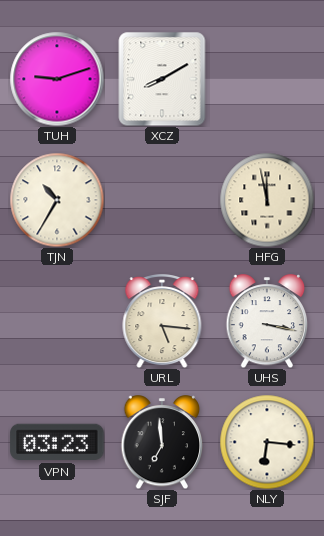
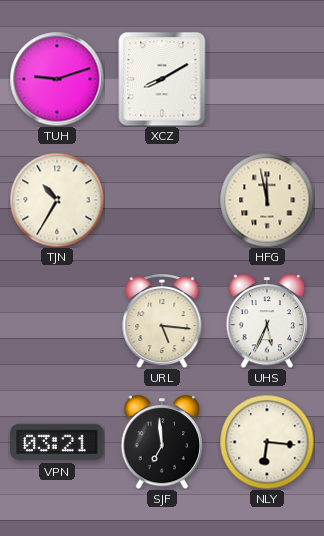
UHS: 3:17 -> 5:34 (267, 322)
VPN: 03:23 -> 03:21 (57, 442)
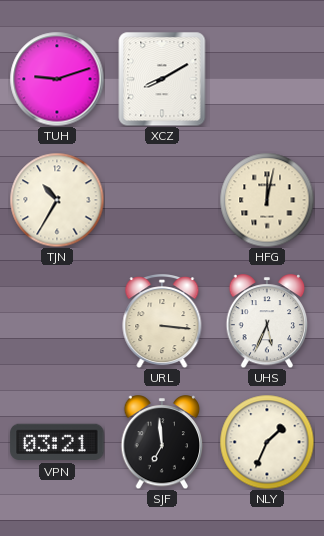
HFG: 11:58 -> 12:02 (267, 200)
URL: 5:16 -> 3:16 (162, 322)
NLY: 6:16 -> 1:34 (267, 442)
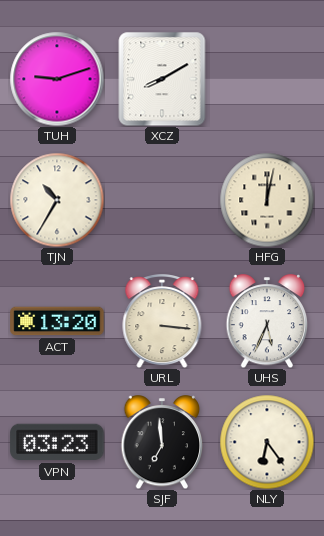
ACT: none -> 13:20 (57, 321)
VPN: 03:21 -> 03:23 (57, 442)
NLY: 1:34 -> 6:24 (267, 442)
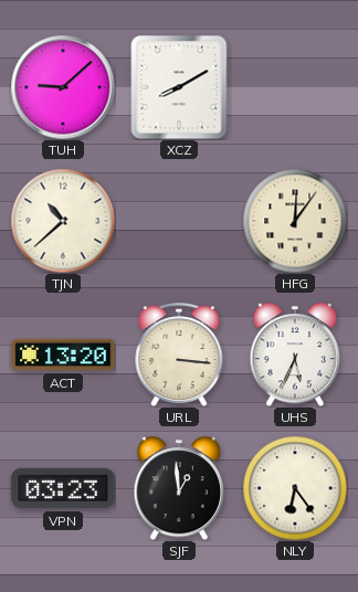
TUH: 9:12 -> 9:08 (63, 87)
TJN: 10:35 -> 10:38 (63, 221)
HFG: 12:02 -> 12:06 (295, 221)
SJF: 6:59 -> 12:59 (179, 489)
